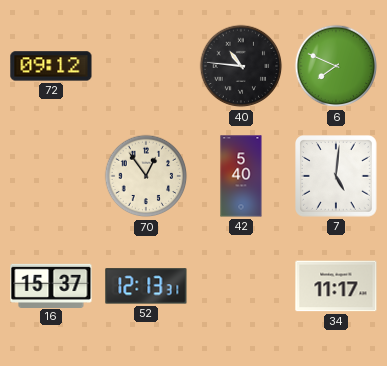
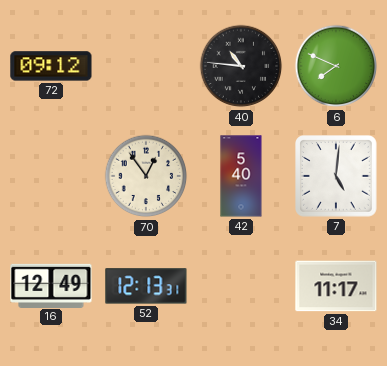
16: 15:37 -> 12:49 (51, 285)
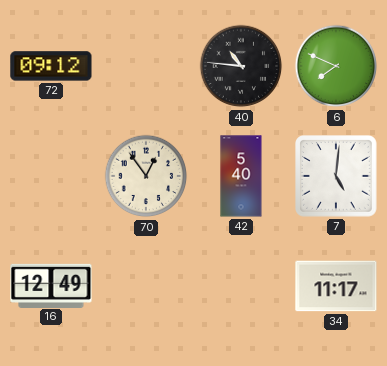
52: 12:13 -> none (146, 286)
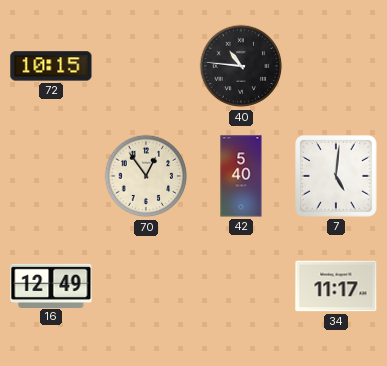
72: 09:12 -> 10:15 (51, 66)
6: 7:49 -> none (336, 66)
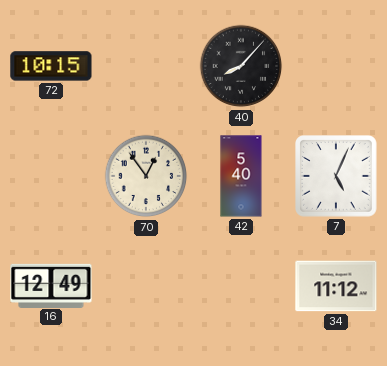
40: 10:46 -> 8:07 (241, 66)
7: 5:01 -> 5:04 (337, 177)
34: 11:17 -> 11:12 (336, 286)
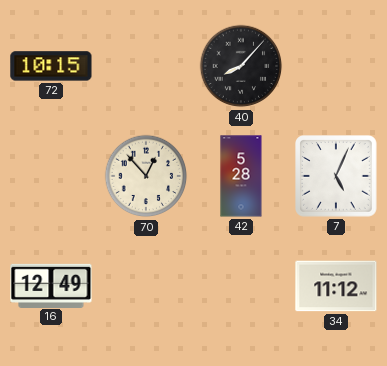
70: 12:54 -> 12:53 (146, 176)
42: 5:40 -> 5:28 (241, 176)
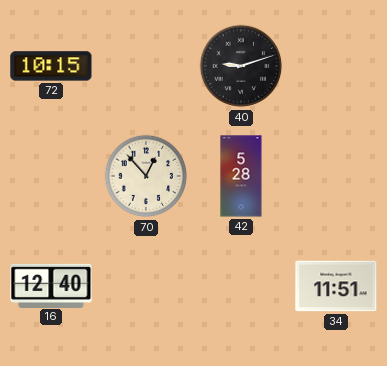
40: 8:07 -> 9:12 (241, 66)
7: 5:04 -> none (337, 177)
16: 12:49 -> 12:40 (51, 285)
34: 11:12 -> 11:51 (336, 286)
